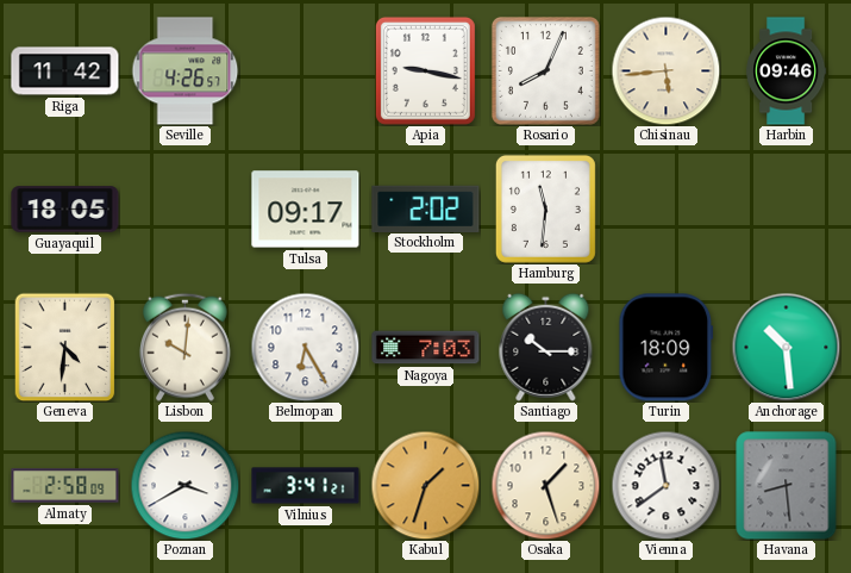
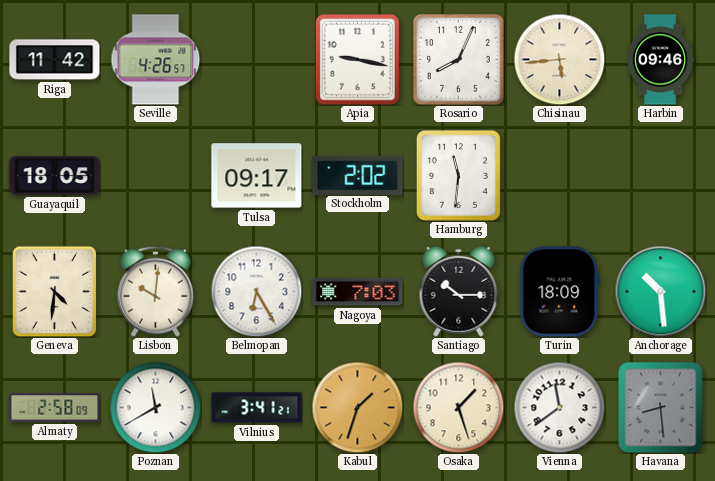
Poznan: 3:40 -> 11:40 (155, 407)
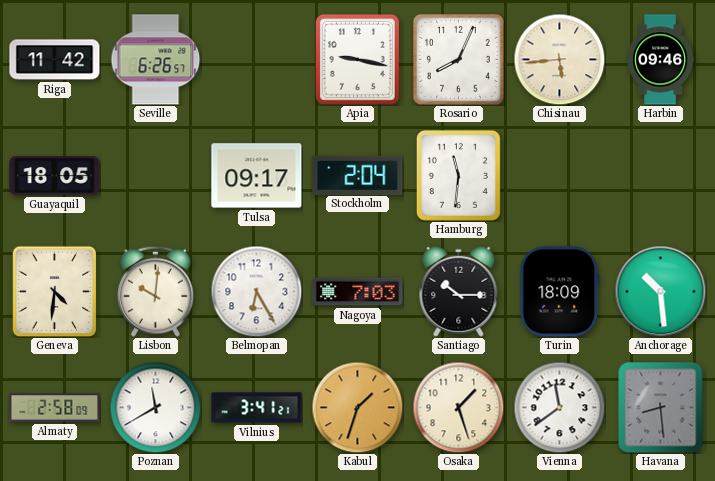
Seville: 4:26 -> 6:26 (156, 60)
Stockholm: 2:02 -> 2:04 (358, 175)
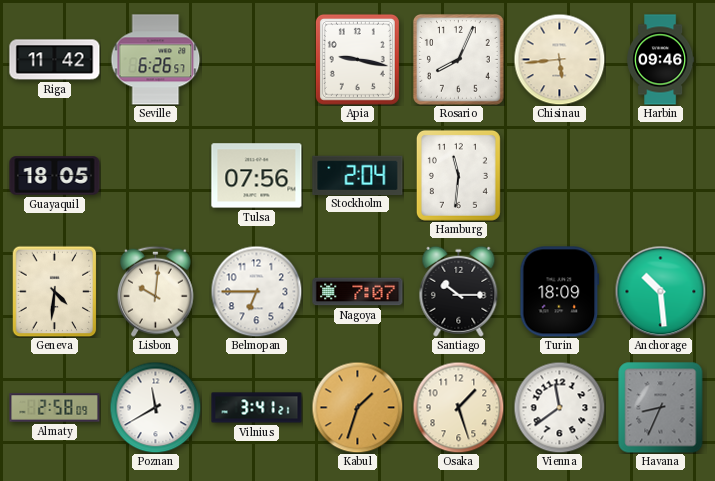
Tulsa: 09:17 -> 07:56 (257, 176)
Belmopan: 6:25 -> 6:45 (256, 291)
Nagoya: 7:03 -> 7:07 (358, 292)
Havana: 8:29 -> 8:34 (661, 408)
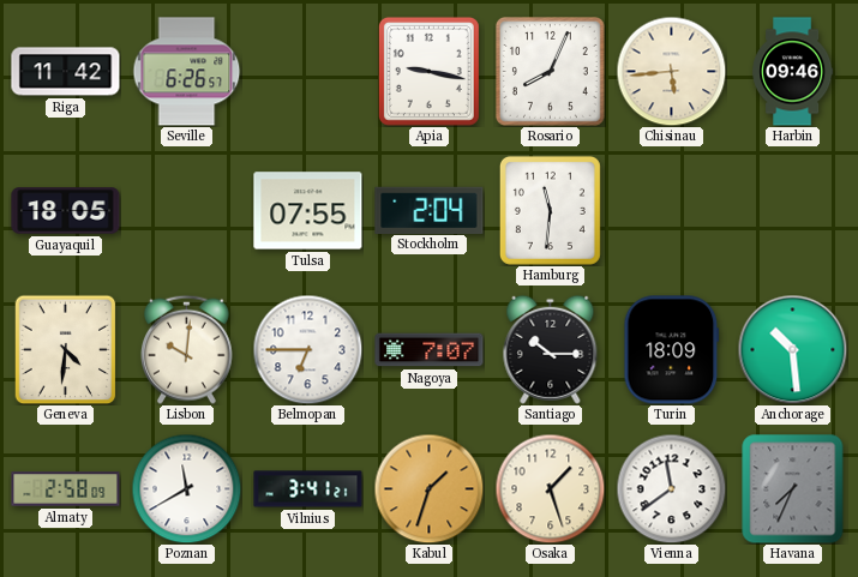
Tulsa: 07:56 -> 07:55 (308, 211)
Havana: 8:34 -> 7:34 (793, 489)
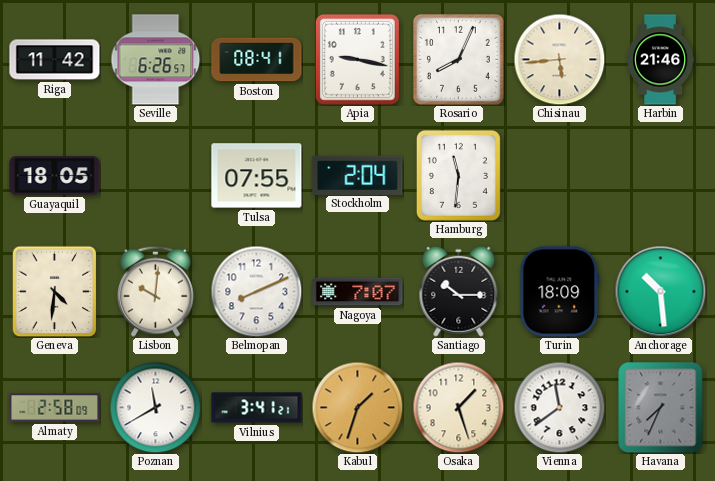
Boston: none -> 08:41 (257, 60)
Harbin: 09:46 -> 21:46 (661, 60)
Belmopan: 6:45 -> 8:11 (256, 291)
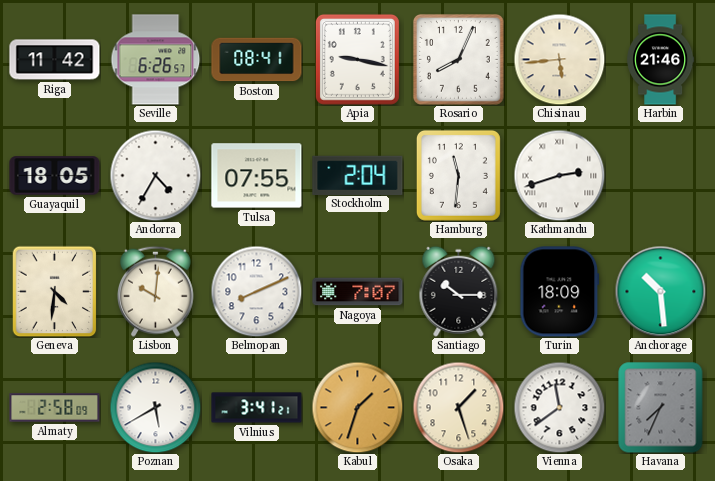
Andorra: none -> 4:35 (155, 175)
Kathmandu: none -> 2:42 (559, 175)
Poznan: 11:40 -> 5:40 (155, 407)
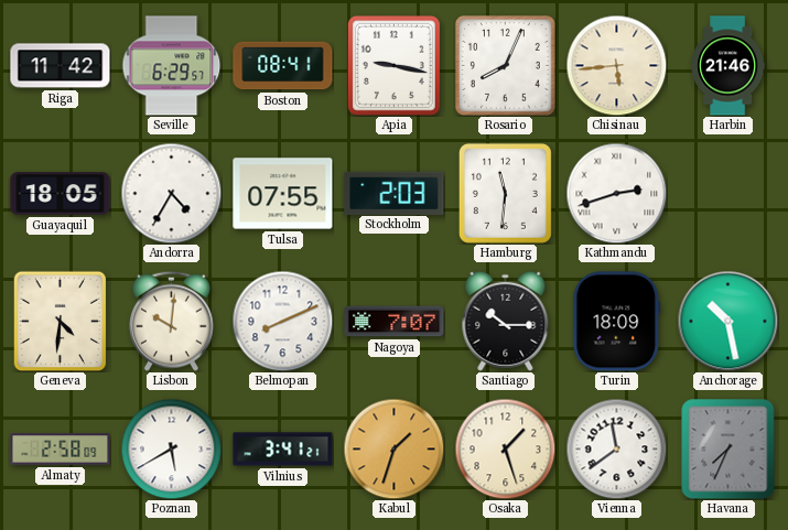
Seville: 6:26 -> 6:29 (172, 66)
Stockholm: 2:04 -> 2:03 (395, 193)
Anchorage: 10:29 -> 10:28 (727, 321)
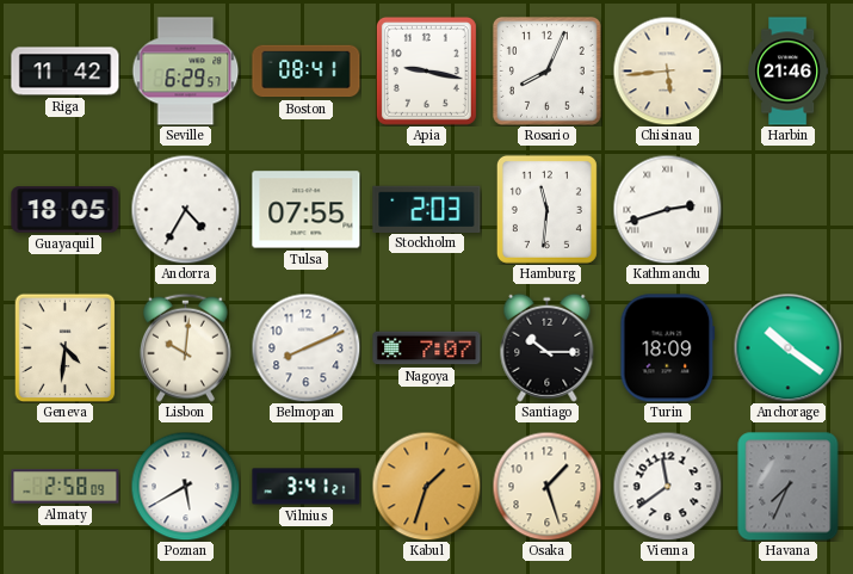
Anchorage: 10:28 -> 10:21 (787, 347)
